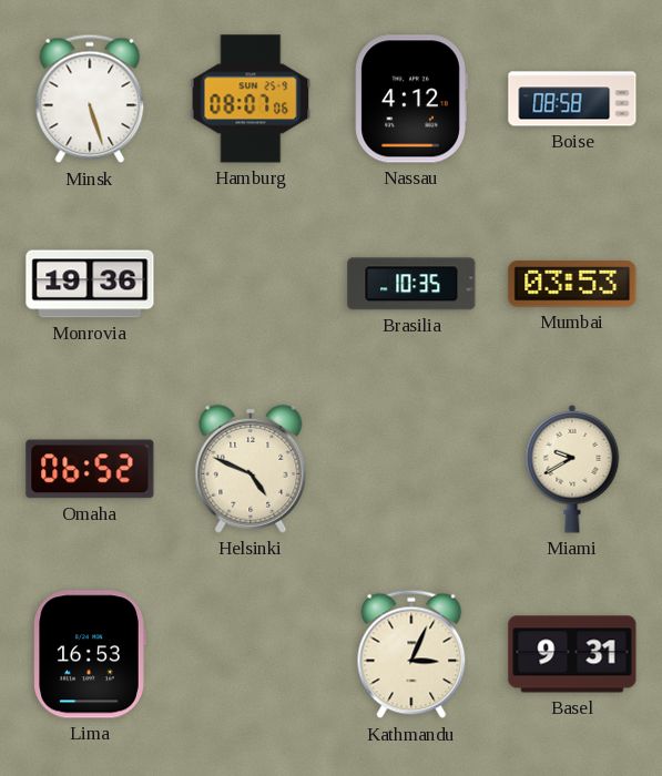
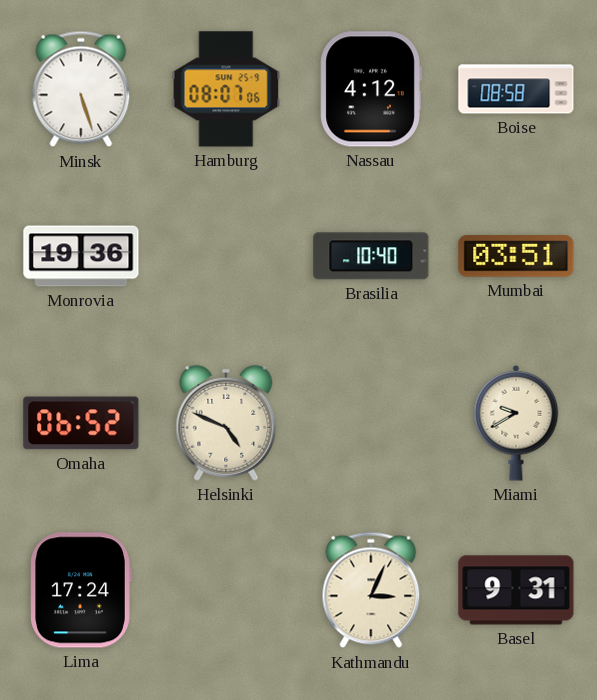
Brasilia: 10:35 -> 10:40 (371, 256)
Mumbai: 03:53 -> 03:51 (516, 256)
Lima: 16:53 -> 17:24 (81, 590)
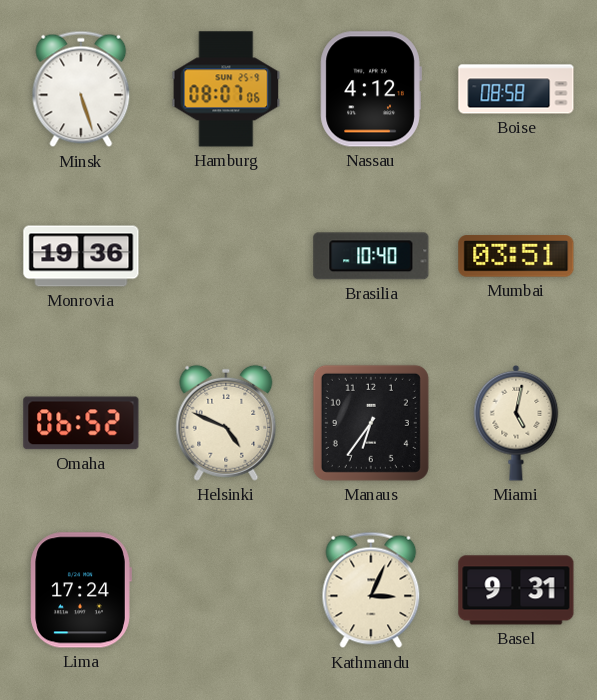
Manaus: none -> 6:36 (371, 423)
Miami: 9:40 -> 5:02 (516, 423)
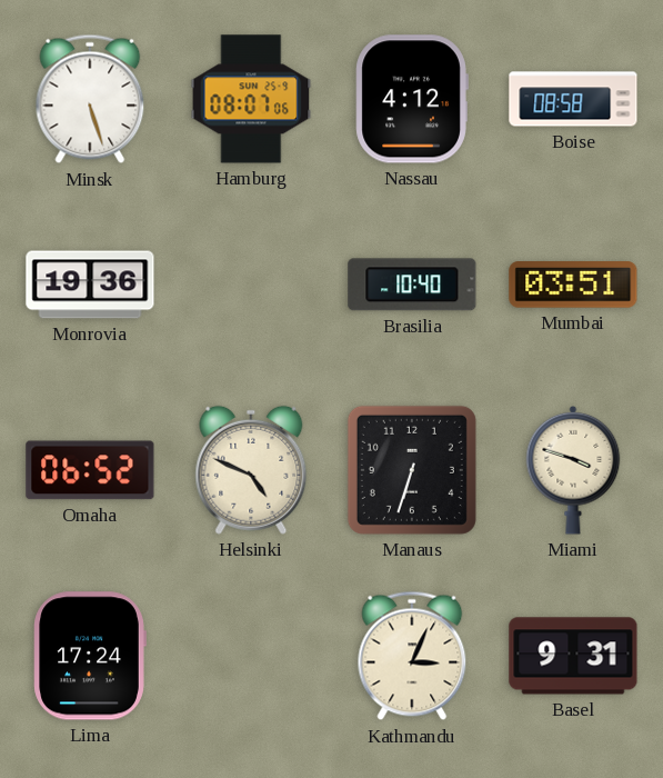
Manaus: 6:36 -> 6:33 (412, 470)
Miami: 5:02 -> 3:48 (573, 470)
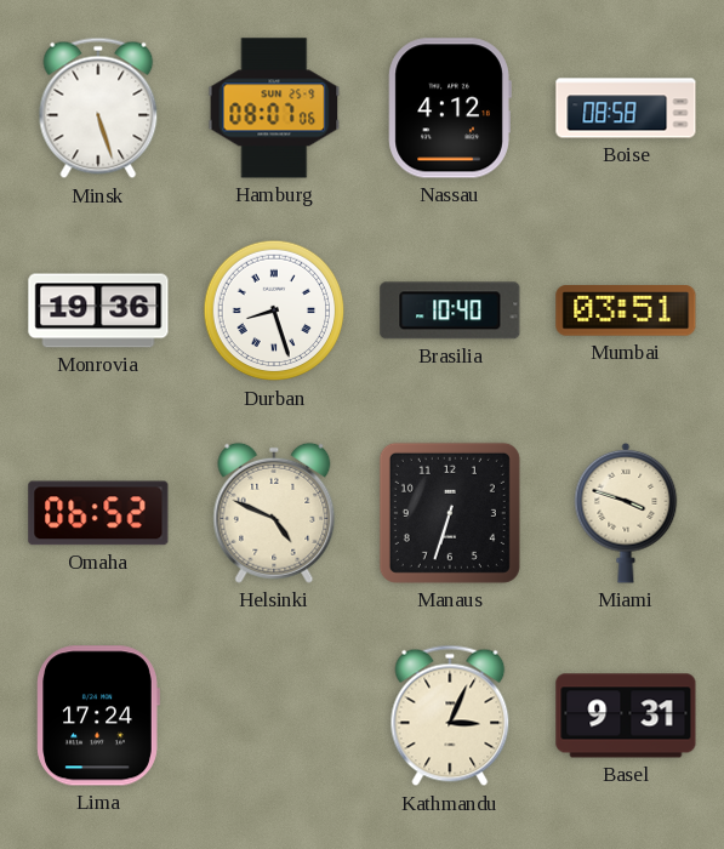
Durban: none -> 8:27 (274, 310)
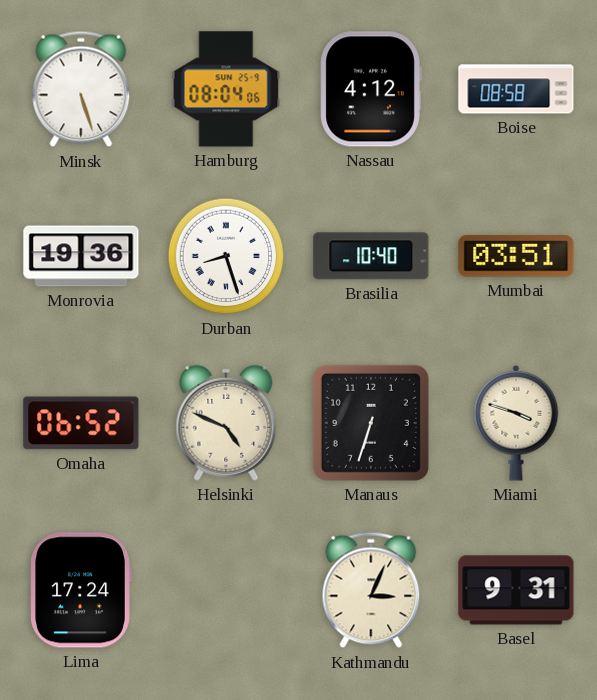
Hamburg: 08:07 -> 08:04 (226, 89)
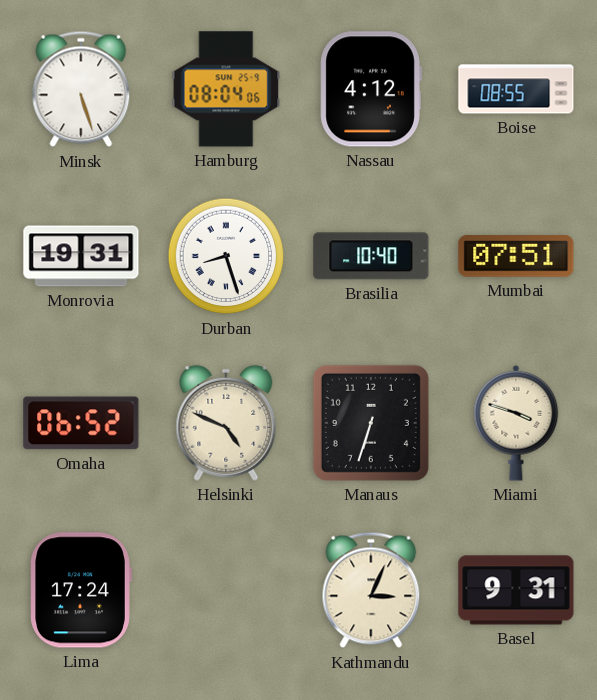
Boise: 08:58 -> 08:55 (516, 89)
Monrovia: 19:36 -> 19:31 (81, 256)
Mumbai: 03:51 -> 07:51 (516, 256)
